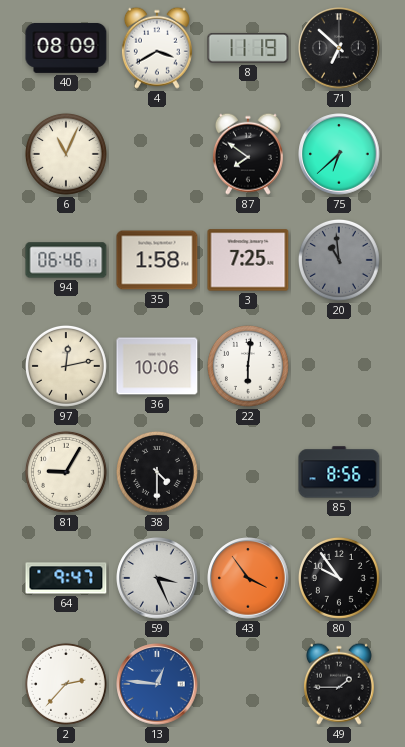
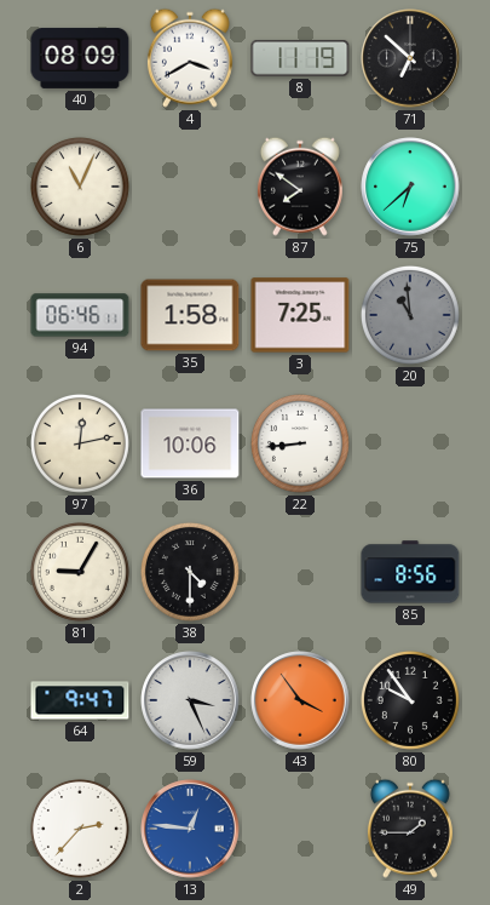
22: 6:01 -> 8:44 (300, 443)
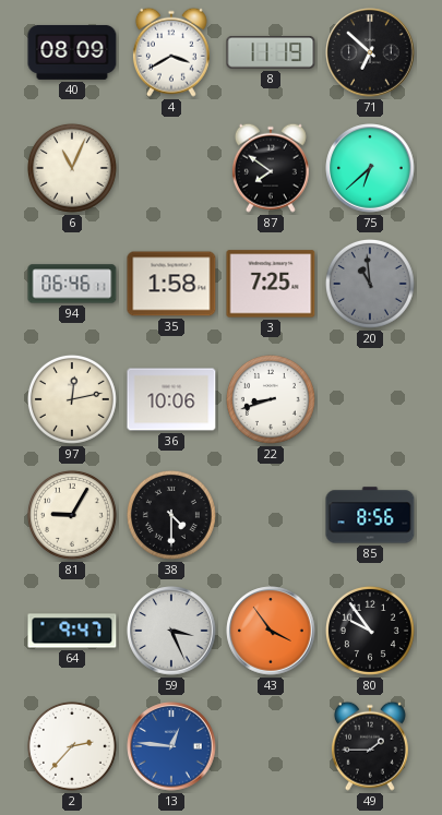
22: 8:44 -> 8:42 (271, 399)
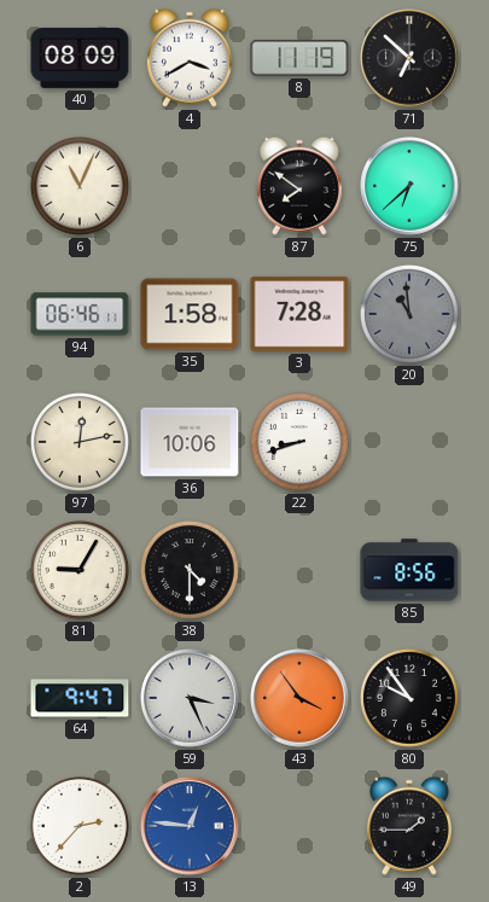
3: 7:25 -> 7:28 (299, 314)
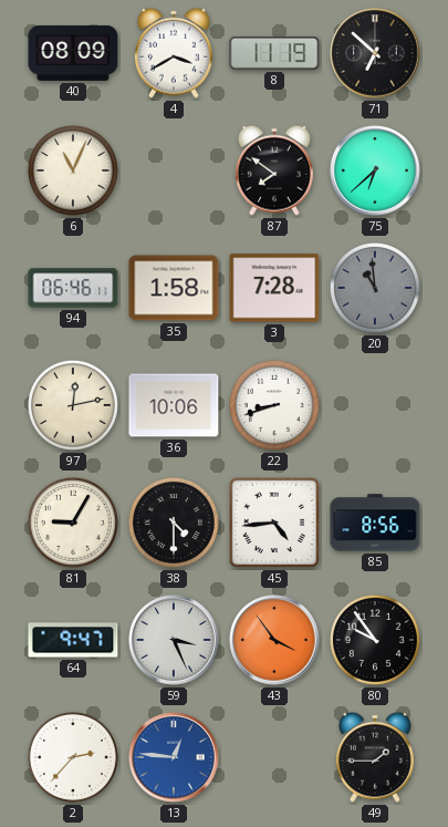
45: none -> 4:44 (274, 523)
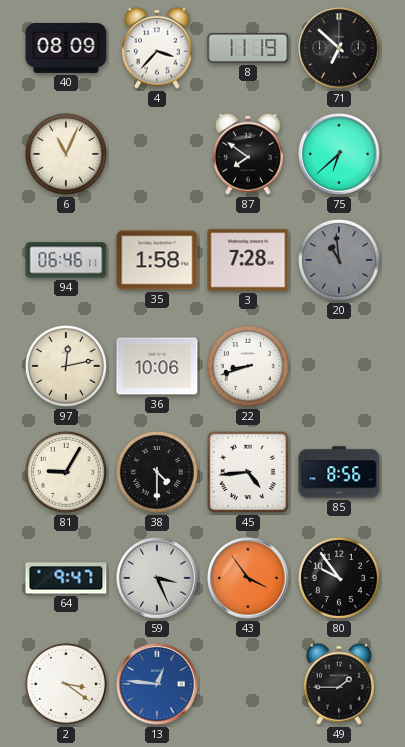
4: 3:40 -> 3:37 (157, 48)
2: 2:37 -> 3:21 (66, 684)
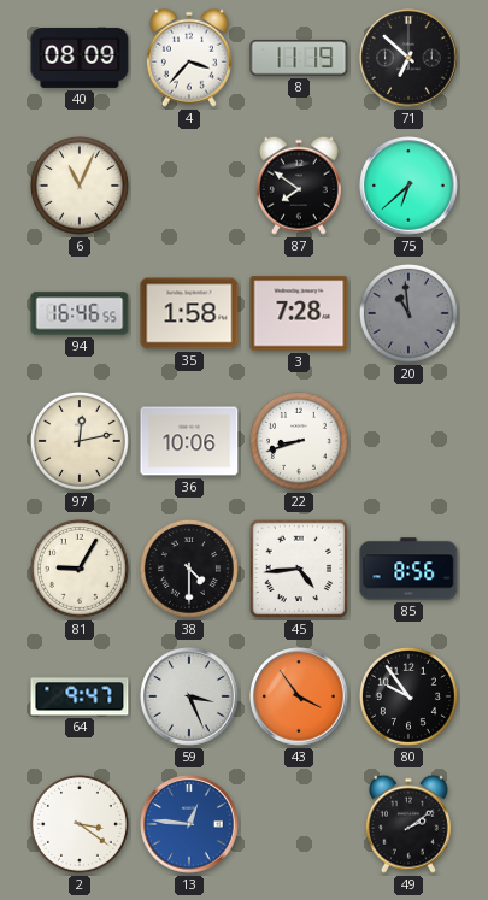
94: 06:46 -> 16:46 (80, 313)
49: 1:45 -> 2:09 (408, 824)
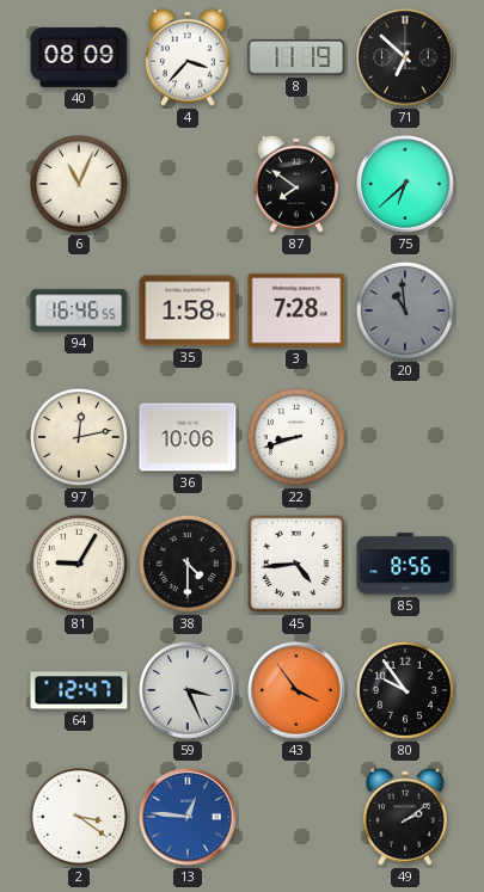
64: 9:47 -> 12:47 (79, 690)
